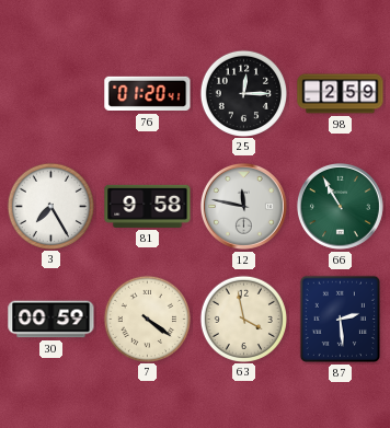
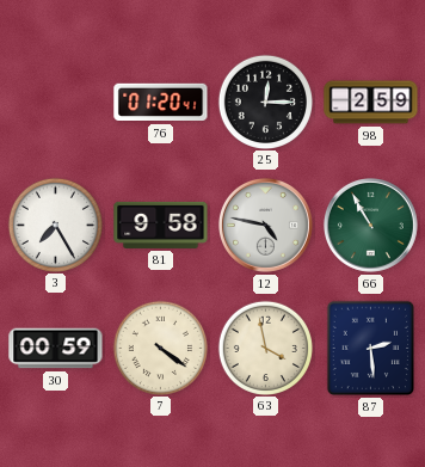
12: 11:47 -> 4:47 (265, 225)
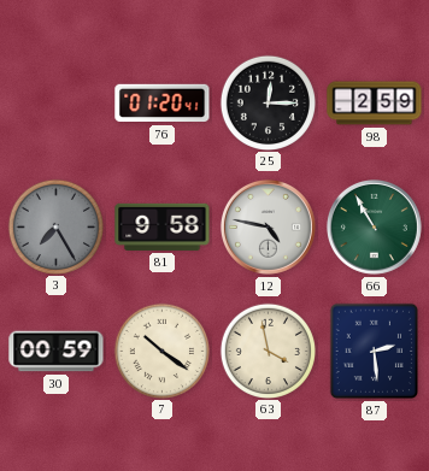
3 dial: white -> grey (55, 226)
7: 4:21 -> 10:21 (161, 351)
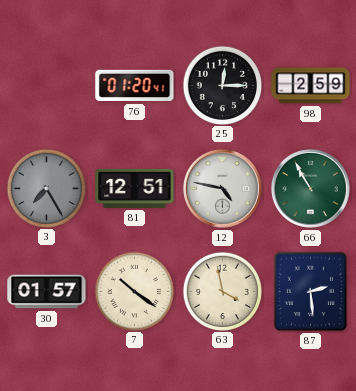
81: 9:58 -> 12:51 (135, 188)
30: 00:59 -> 01:57 (47, 292)
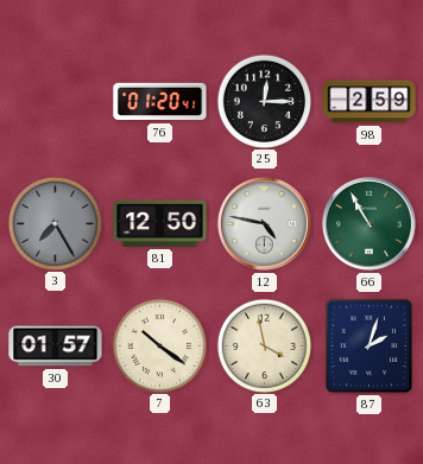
81: 12:51 -> 12:50 (160, 223)
87: 2:29 -> 2:03 (368, 347)
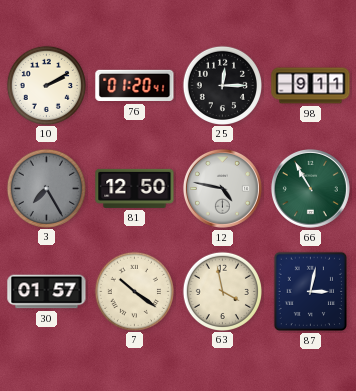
10: none -> 2:10 (46, 85)
98: 2:59 -> 9:11 (311, 86)
87: 2:03 -> 3:02 (310, 292)
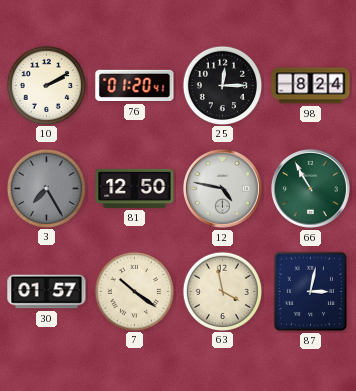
98: 9:11 -> 8:24 (311, 86)
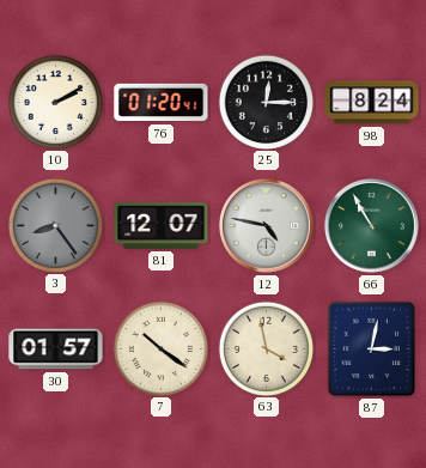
3: 7:25 -> 8:24 (55, 225)
81: 12:50 -> 12:07 (162, 225)
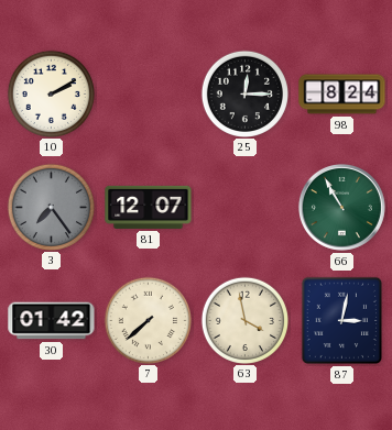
76: 01:20 -> none (162, 103)
3: 8:24 -> 7:24 (51, 207)
12: 4:47 -> none (266, 225)
30: 01:57 -> 01:42 (52, 321)
7: 10:21 -> 7:38 (148, 320)
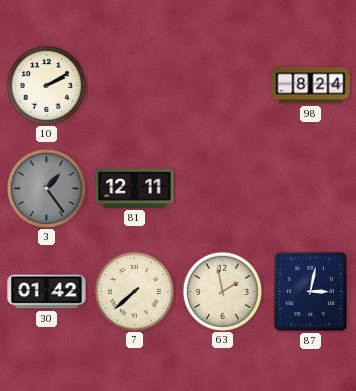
25: 12:15 -> none (244, 93)
3: 7:24 -> 1:24 (46, 188)
81: 12:07 -> 12:11 (135, 188)
66: 10:55 -> none (341, 207)
63: 3:58 -> 1:58 (222, 291)
